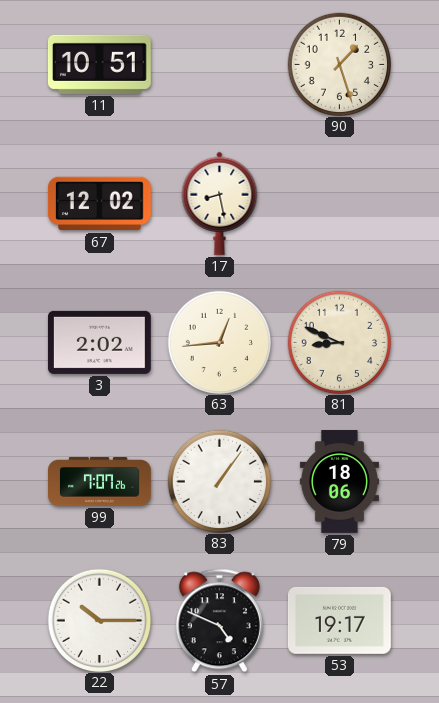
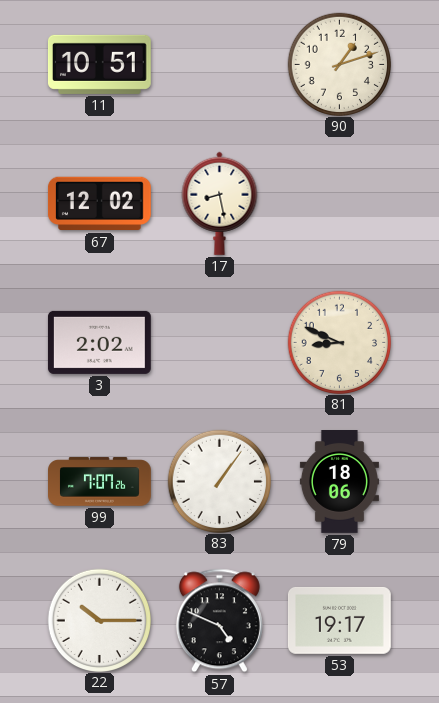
90: 1:27 -> 1:12 (339, 64)
63: 12:44 -> none (219, 342)
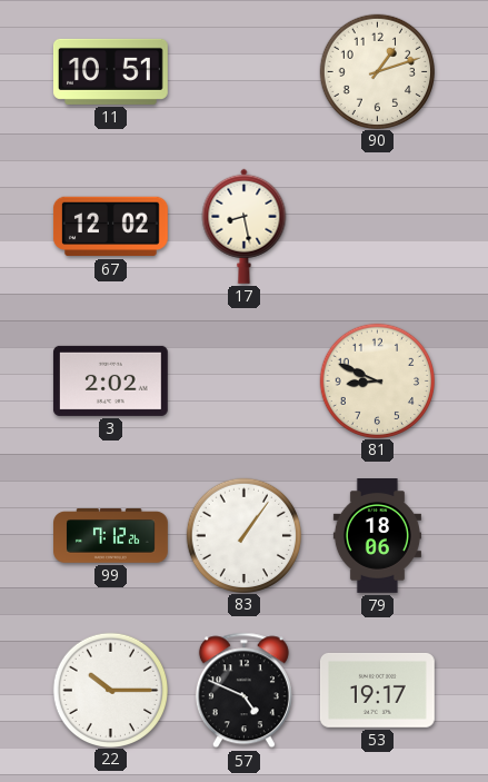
99: 7:07 -> 7:12 (111, 536)
